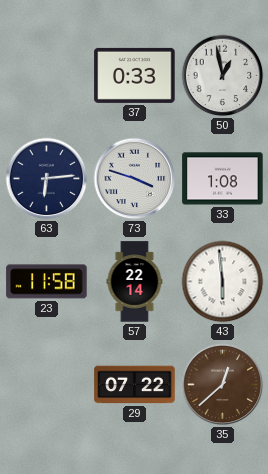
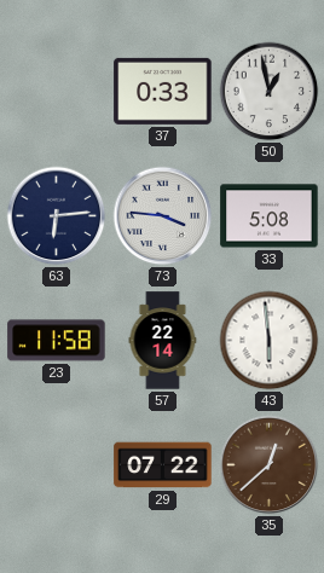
73: 3:48 -> 3:46 (163, 216)
33: 1:08 -> 5:08 (270, 216)
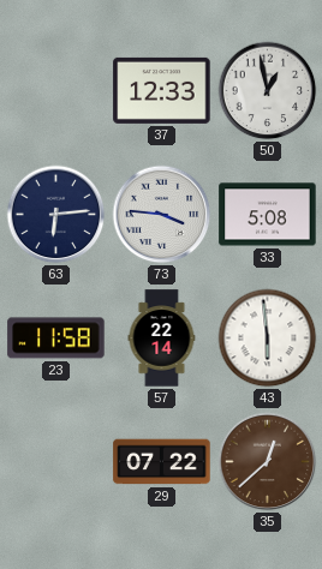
37: 0:33 -> 12:33 (162, 90)
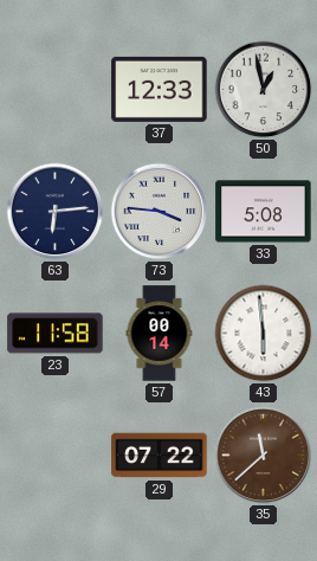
57: 22:14 -> 00:14 (160, 334)
35: 12:38 -> 11:38 (264, 456)
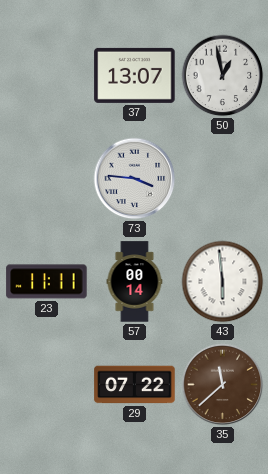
37: 12:33 -> 13:07 (135, 75)
63: 6:14 -> none (56, 212)
33: 5:08 -> none (264, 212)
23: 11:58 -> 11:11 (47, 282)
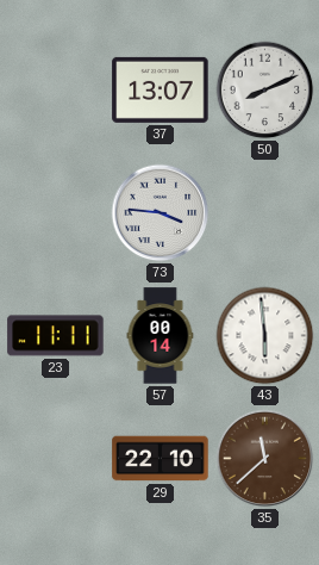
50: 12:58 -> 8:11 (265, 91)
29: 07:22 -> 22:10 (161, 459)
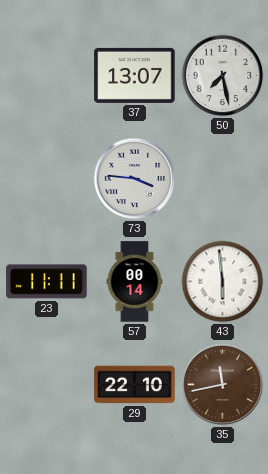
50: 8:11 -> 7:28 (223, 76)
35: 11:38 -> 11:43 (223, 385)
